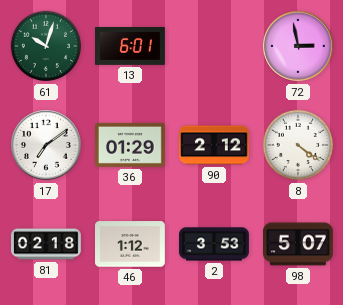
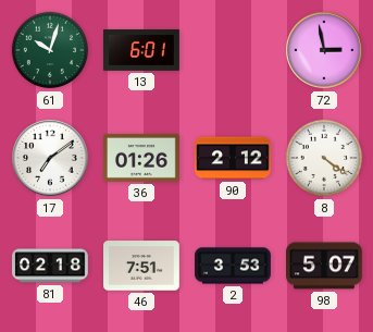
36: 01:29 -> 01:26 (142, 158)
46: 1:12 -> 7:51 (142, 266)
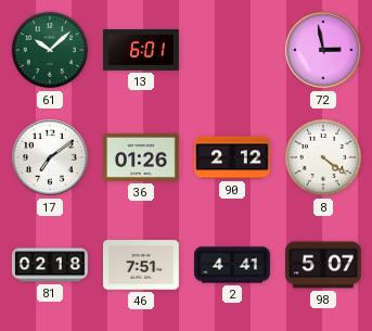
61: 10:03 -> 10:08 (50, 50)
2: 3:53 -> 4:41 (233, 265)
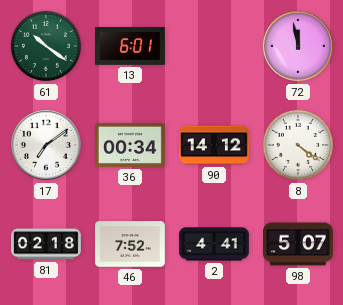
61: 10:08 -> 10:21 (46, 46)
72: 2:58 -> 11:58 (298, 46)
36: 01:26 -> 00:34 (131, 145)
90: 2:12 -> 14:12 (215, 145)
46: 7:51 -> 7:52 (131, 244)
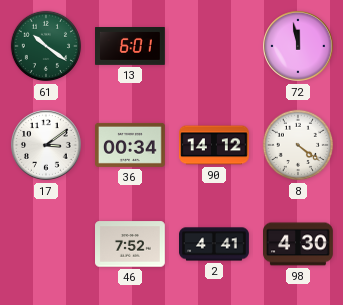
17: 7:09 -> 3:09 (46, 145)
81: 02:18 -> none (47, 244)
98: 5:07 -> 4:30 (299, 244)
